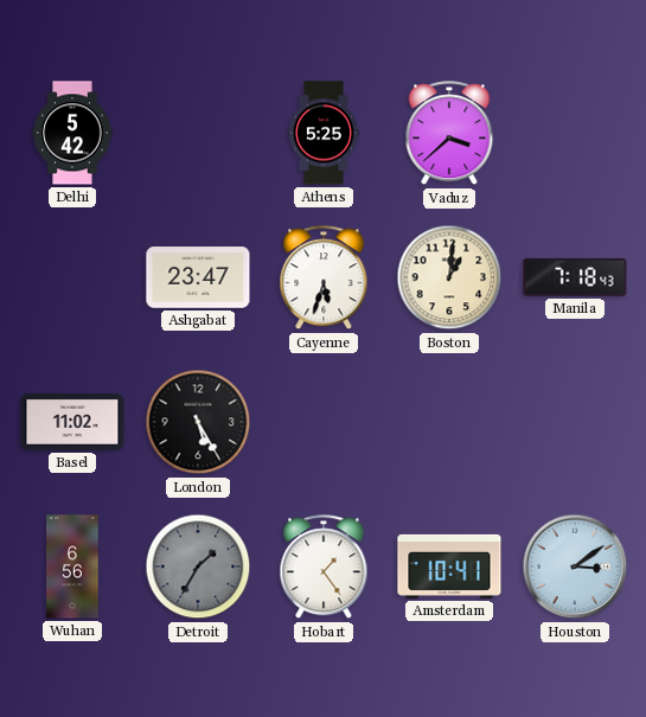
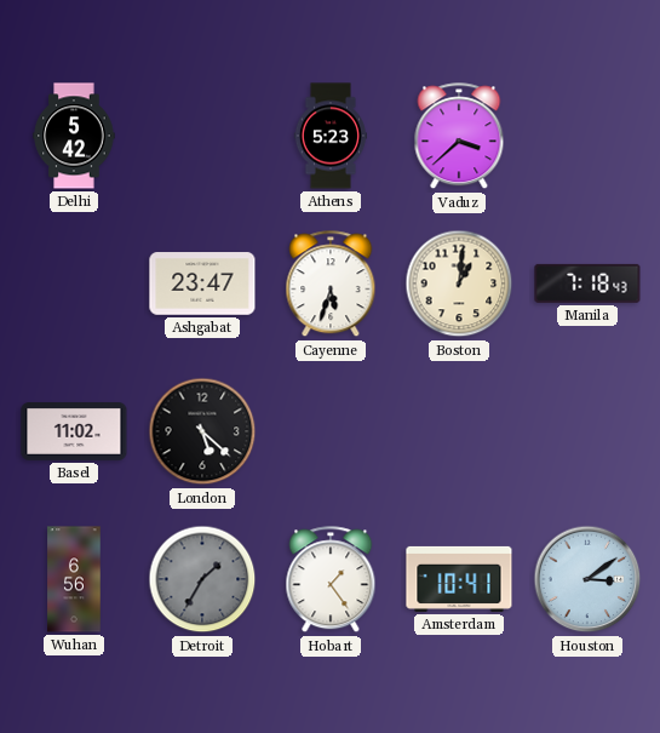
Athens: 5:25 -> 5:23 (329, 136)
London: 5:25 -> 5:22 (202, 431)
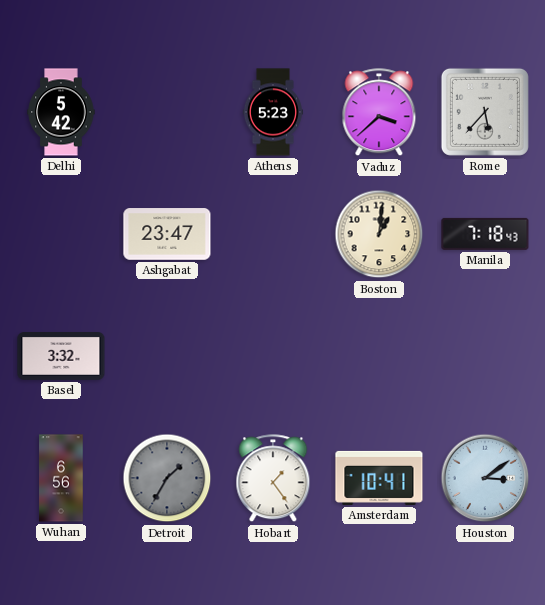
Rome: none -> 5:37 (485, 112)
Cayenne: 5:33 -> none (331, 285)
Basel: 11:02 -> 3:32 (61, 357)
London: 5:22 -> none (202, 431)
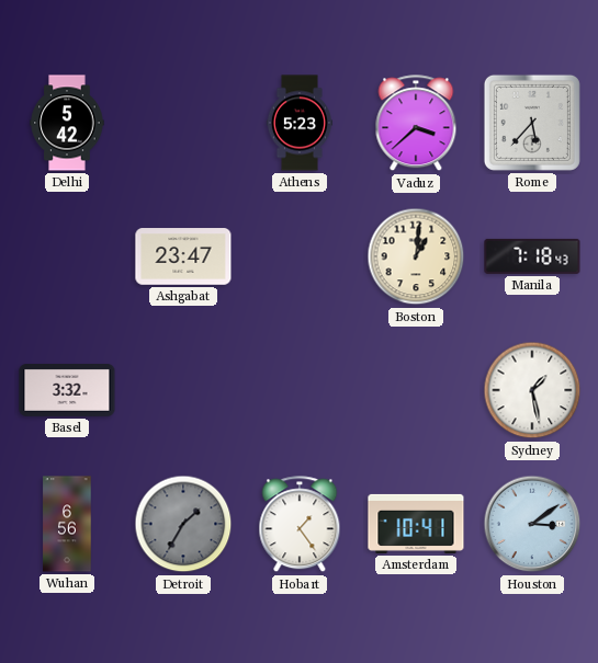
Sydney: none -> 1:28 (532, 390)
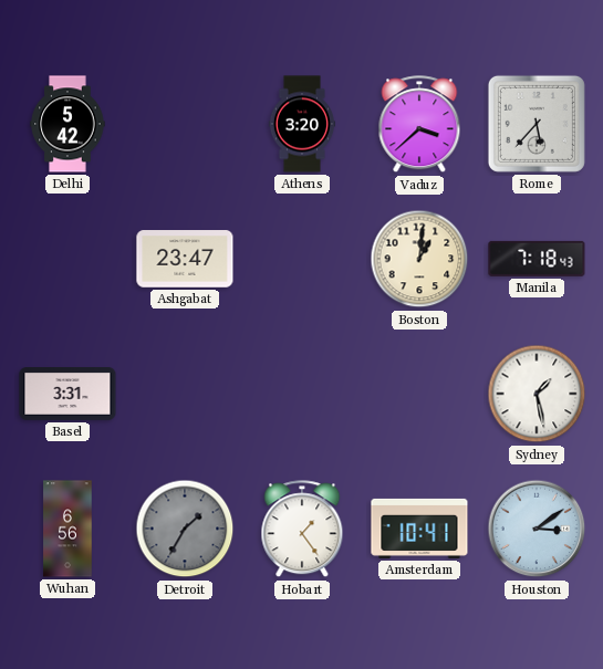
Athens: 5:23 -> 3:20 (301, 124)
Basel: 3:32 -> 3:31 (67, 395)
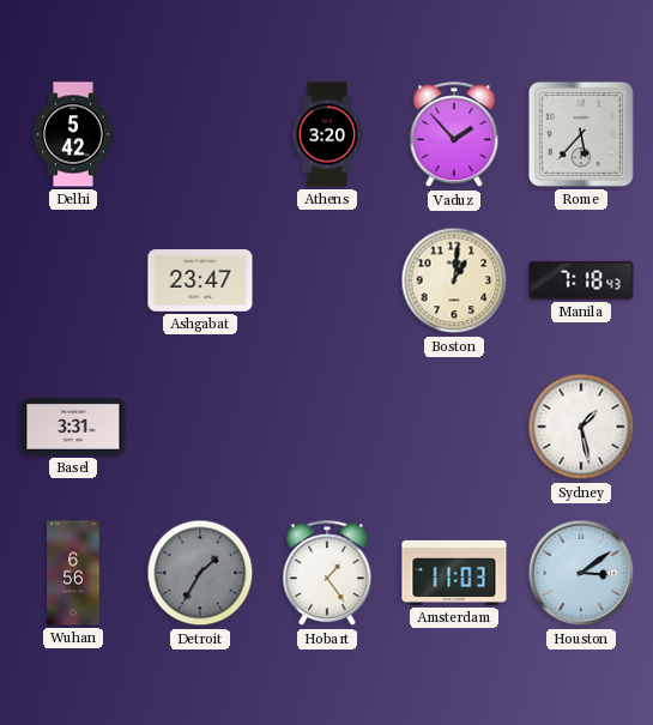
Vaduz: 3:38 -> 1:53 (454, 135)
Amsterdam: 10:41 -> 11:03 (454, 573)
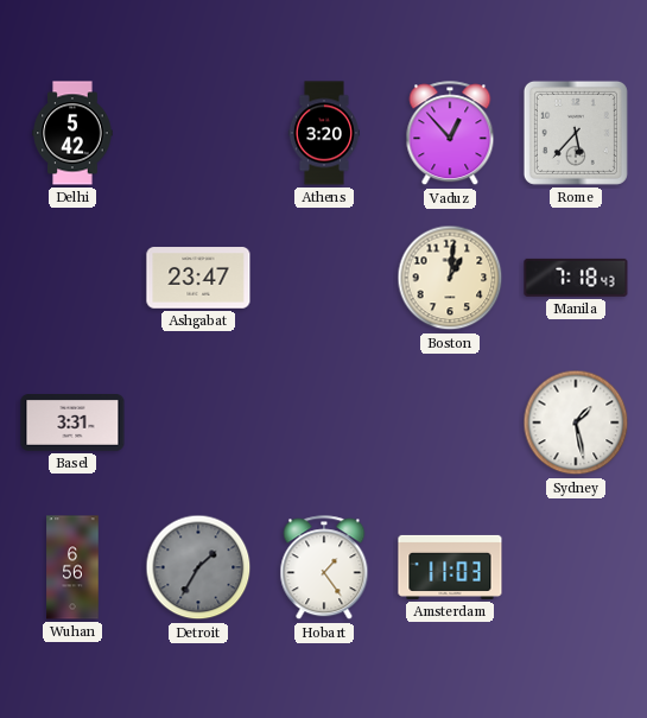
Vaduz: 1:53 -> 12:53 (450, 134)
Houston: 3:09 -> none (581, 573)
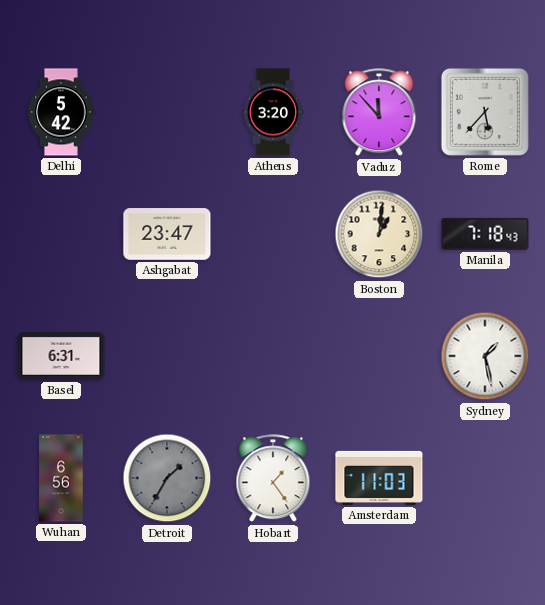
Vaduz: 12:53 -> 11:53 (379, 113)
Basel: 3:31 -> 6:31 (61, 357)
